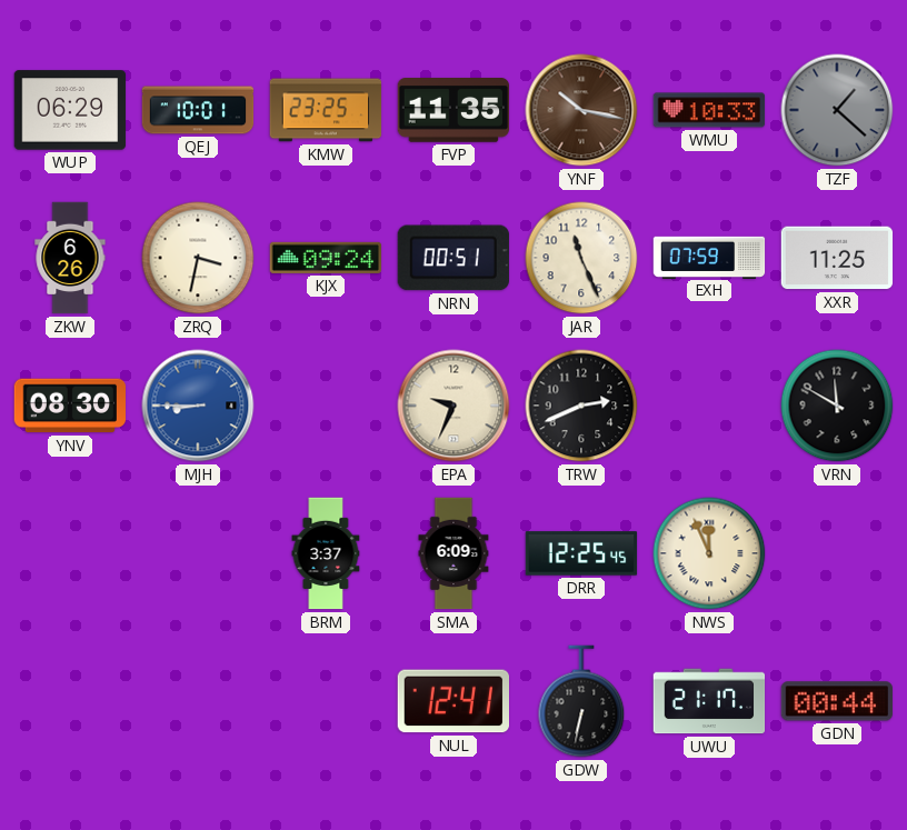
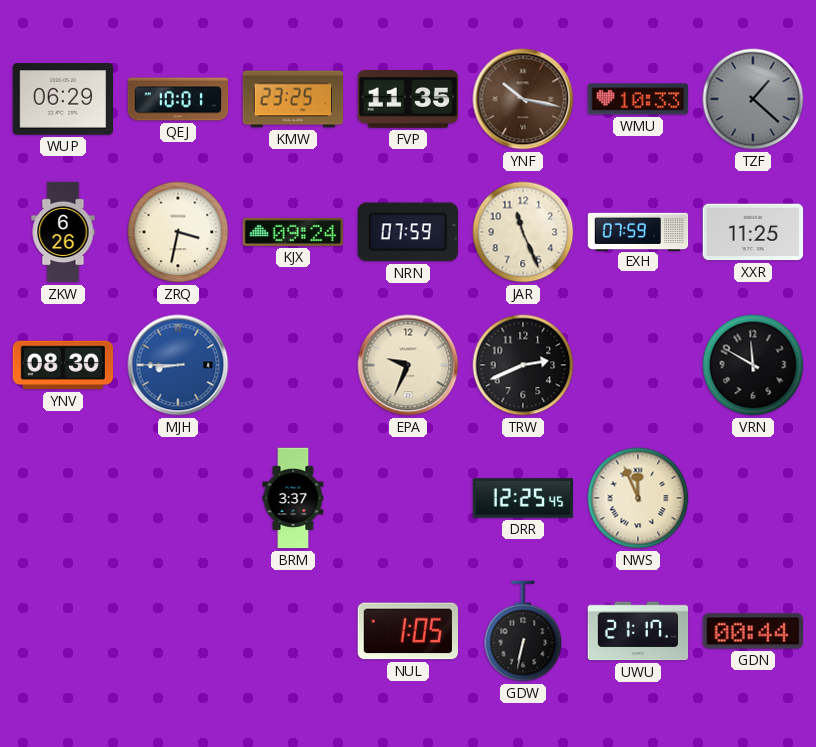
NRN: 00:51 -> 07:59 (408, 232)
SMA: 6:09 -> none (453, 553)
NUL: 12:41 -> 1:05 (407, 631)
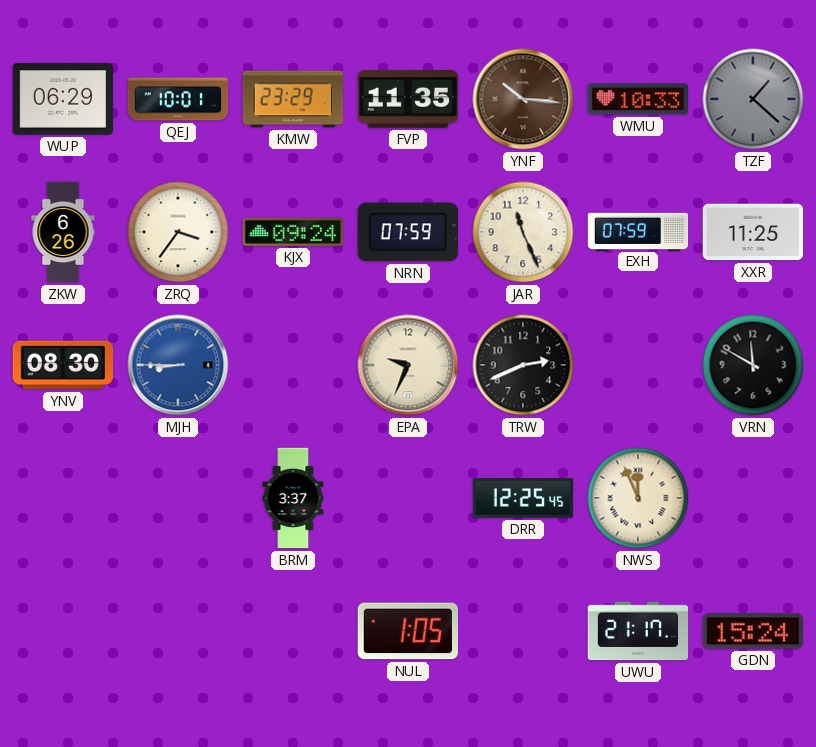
KMW: 23:25 -> 23:29 (293, 99)
YNF: 10:17 -> 10:16 (523, 99)
ZRQ: 3:32 -> 3:36 (178, 232)
GDW: 6:32 -> none (523, 631)
GDN: 00:44 -> 15:24 (752, 631)
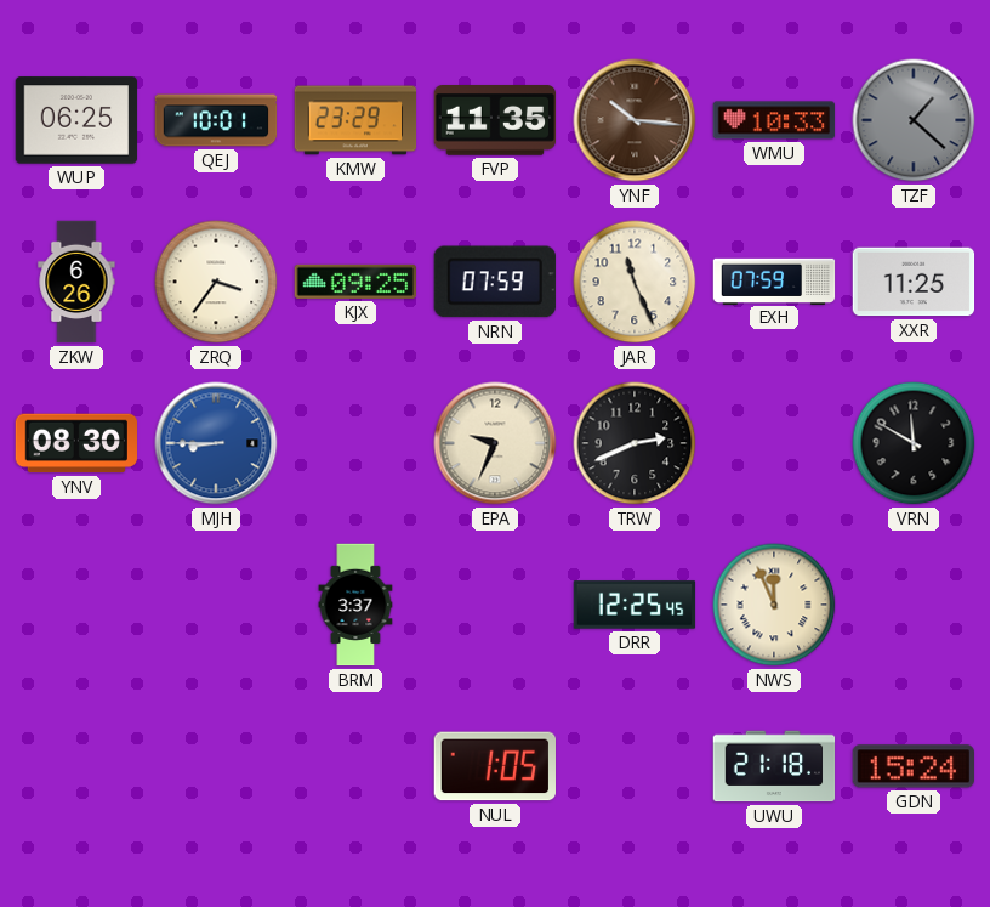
WUP: 06:29 -> 06:25 (76, 120)
KJX: 09:24 -> 09:25 (355, 282)
UWU: 21:17 -> 21:18 (774, 766)
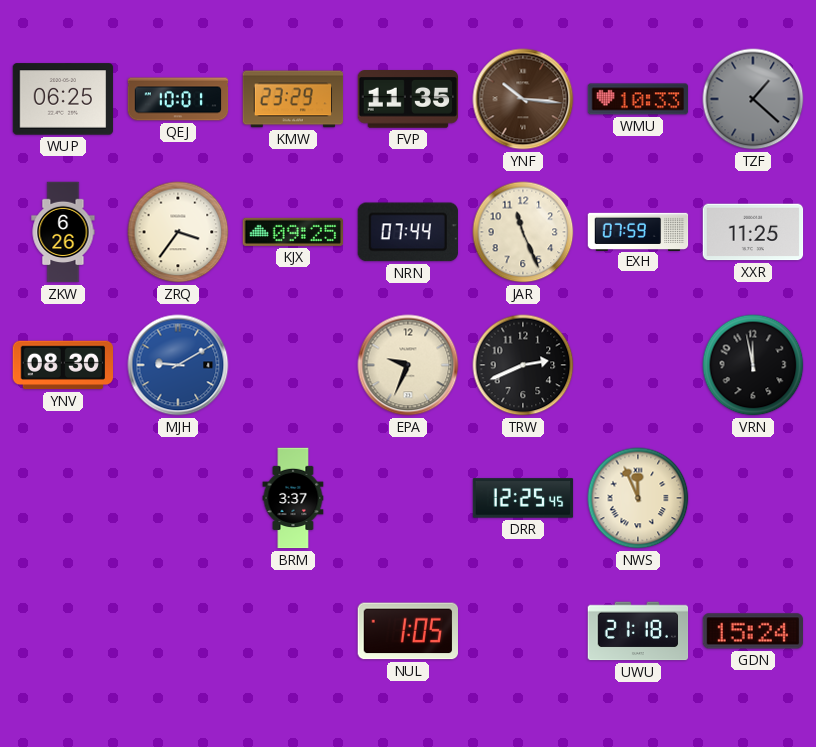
NRN: 07:59 -> 07:44 (408, 232)
MJH: 8:45 -> 9:10 (178, 365)
VRN: 11:50 -> 11:58 (753, 365)
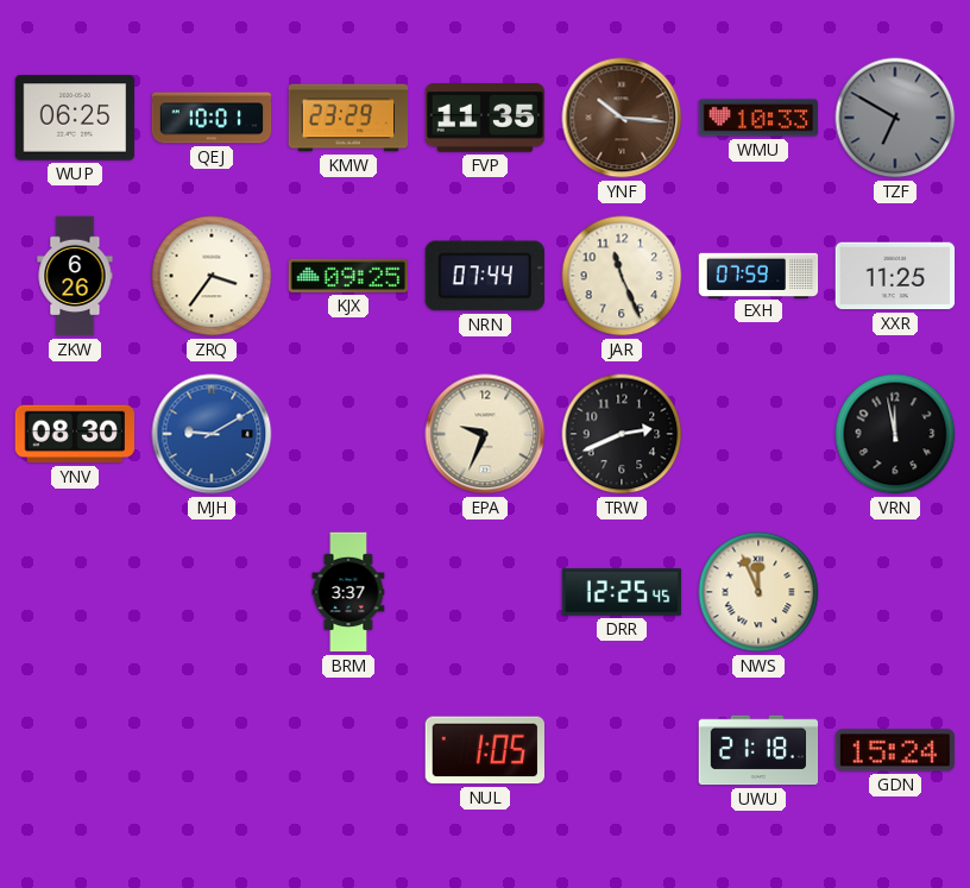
TZF: 1:22 -> 6:50 (895, 118)
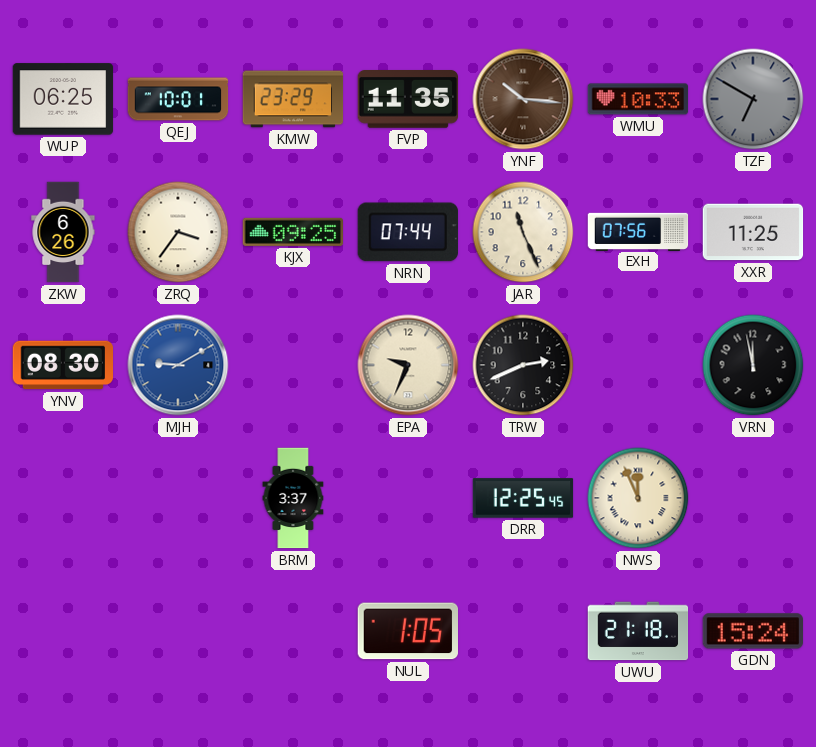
EXH: 07:59 -> 07:56 (638, 231)
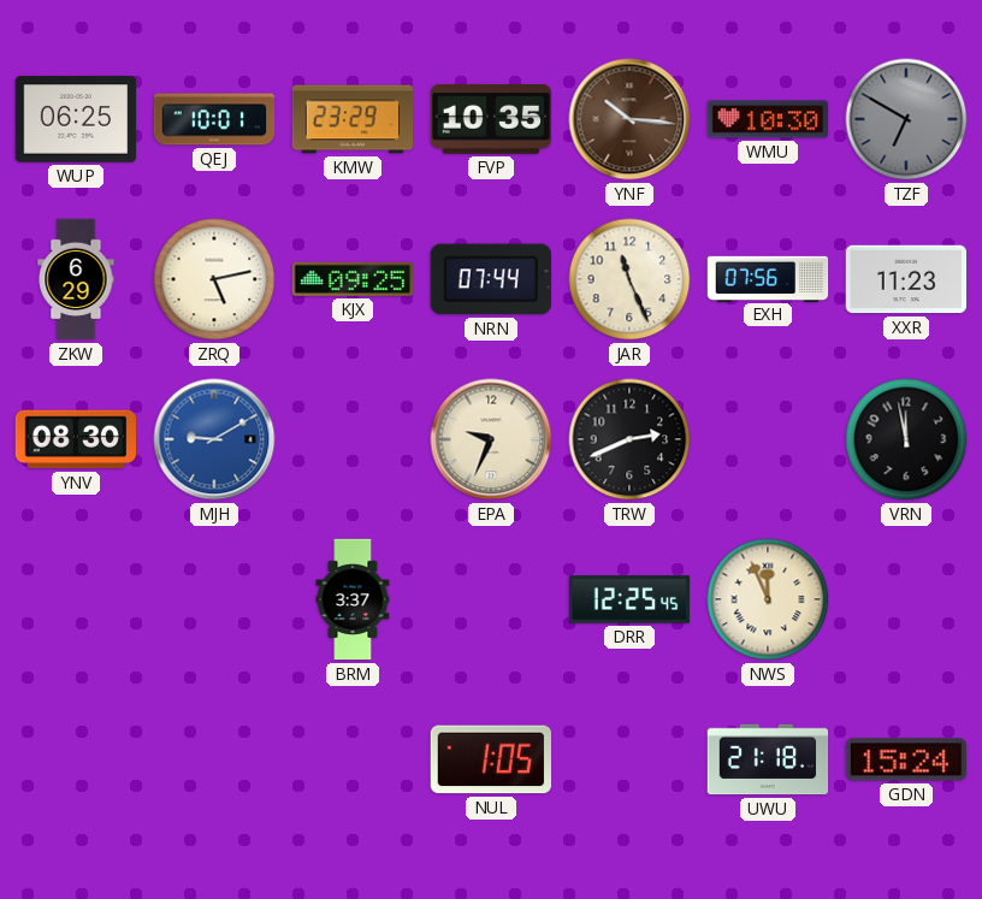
FVP: 11:35 -> 10:35 (491, 120)
WMU: 10:33 -> 10:30 (768, 119)
ZKW: 6:26 -> 6:29 (76, 279)
ZRQ: 3:36 -> 5:13 (214, 279)
XXR: 11:25 -> 11:23 (906, 279)
